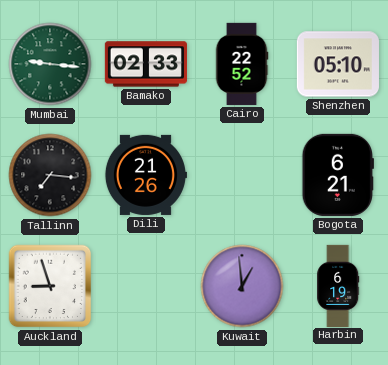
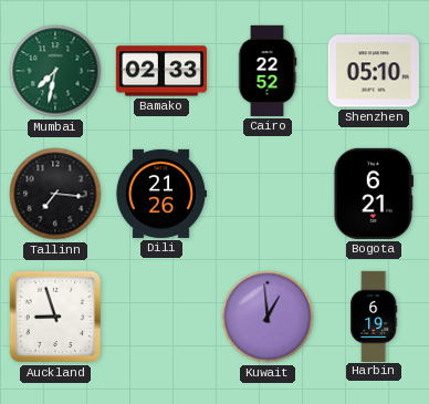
Mumbai: 9:16 -> 7:32 (55, 71)
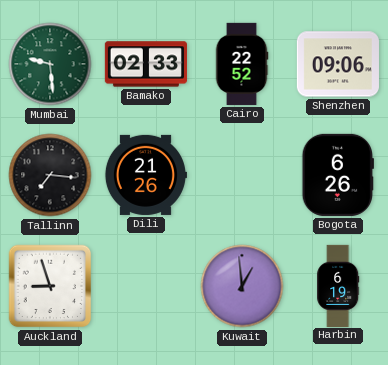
Mumbai: 7:32 -> 9:29 (50, 64)
Shenzhen: 05:10 -> 09:06 (338, 64)
Bogota: 6:21 -> 6:26 (338, 175)
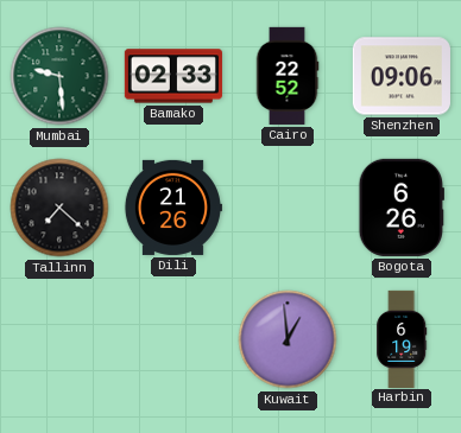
Tallinn: 7:16 -> 7:22 (59, 208)
Auckland: 8:57 -> none (50, 286)
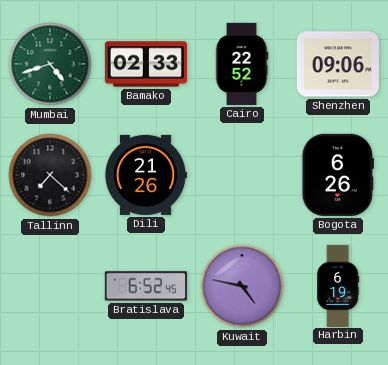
Mumbai: 9:29 -> 4:42 (50, 64)
Bratislava: none -> 6:52 (146, 286)
Kuwait: 12:59 -> 4:47 (242, 286)
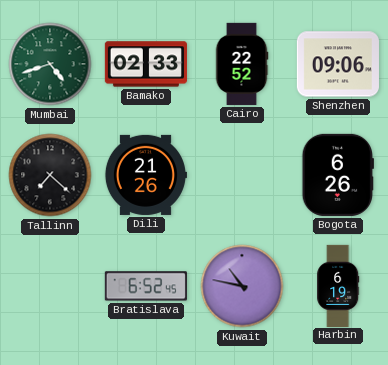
Kuwait: 4:47 -> 10:47 (242, 286)
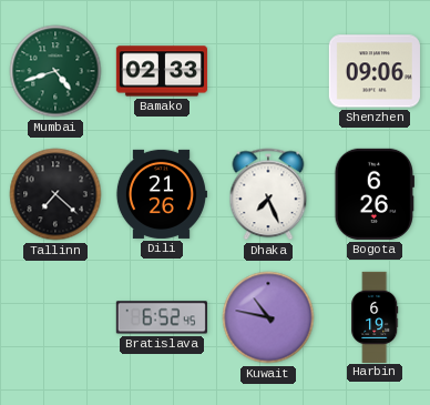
Cairo: 22:52 -> none (242, 64)
Dhaka: none -> 7:26 (268, 194)
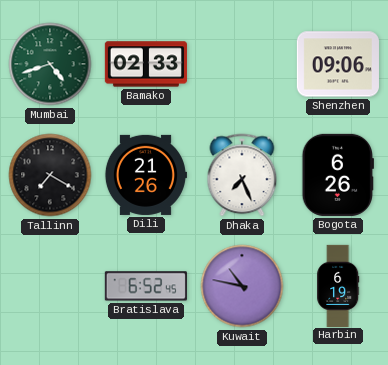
Tallinn: 7:22 -> 7:20 (50, 175)
